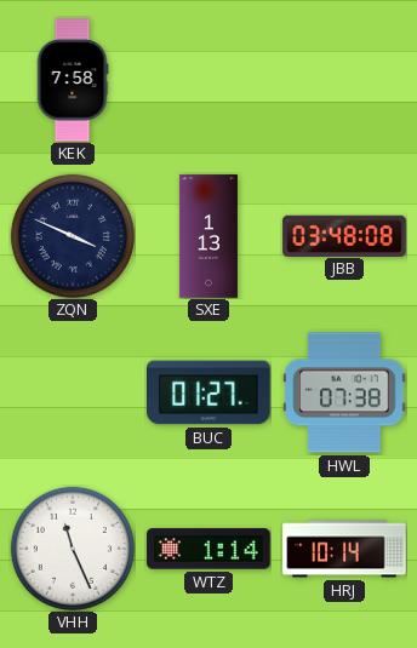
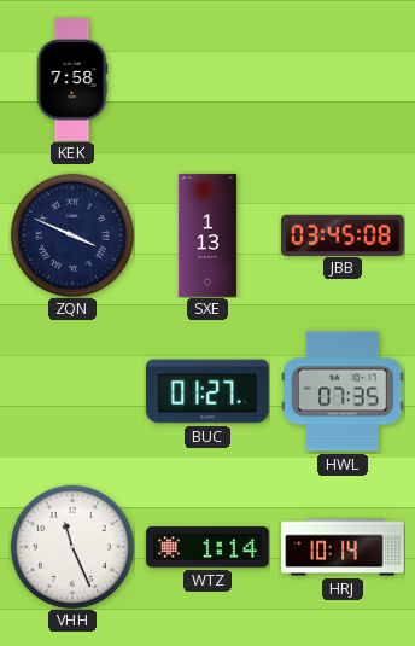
JBB: 03:48 -> 03:45 (343, 234)
HWL: 07:38 -> 07:35 (343, 391)
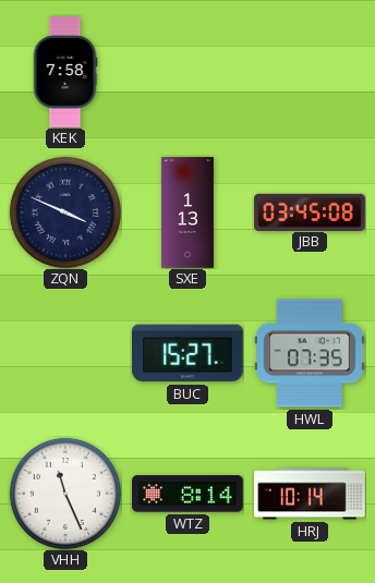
BUC: 01:27 -> 15:27 (187, 353)
WTZ: 1:14 -> 8:14 (187, 494)
